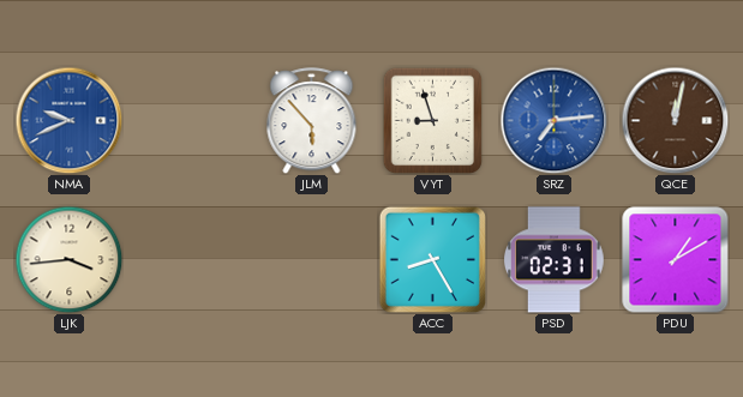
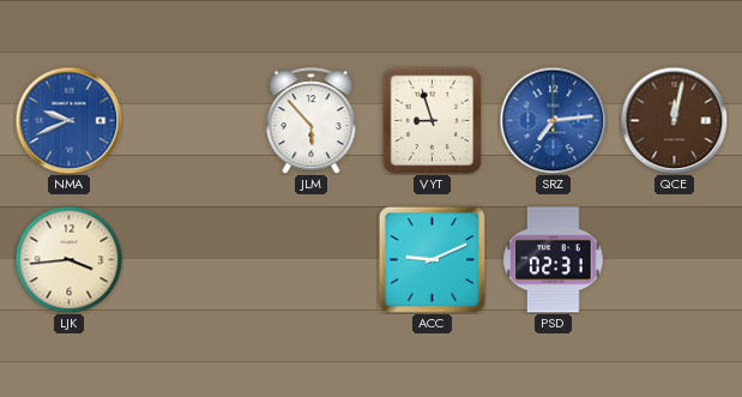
ACC: 8:25 -> 9:11 (432, 259)
PDU: 1:10 -> none (676, 260)
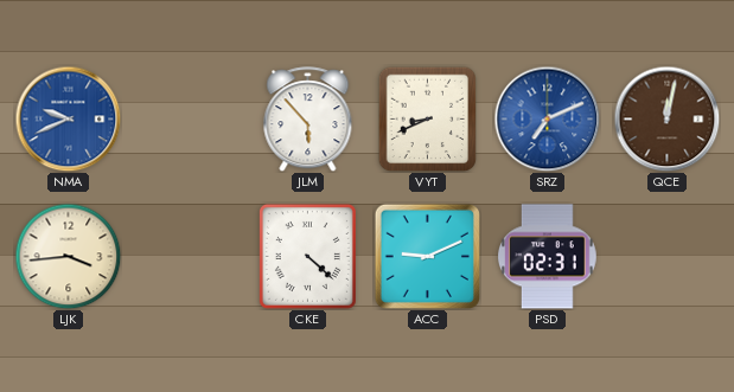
VYT: 8:57 -> 8:41 (428, 118)
SRZ: 7:14 -> 7:11 (547, 118)
CKE: none -> 4:22 (307, 256)
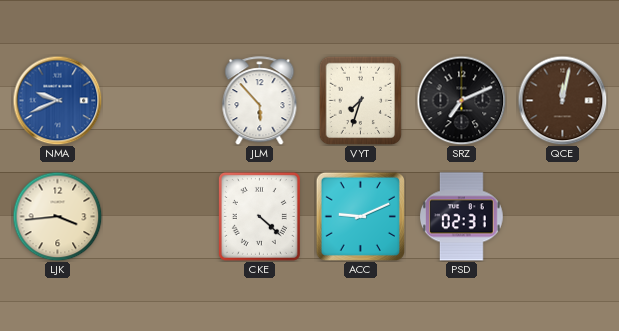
VYT: 8:41 -> 7:33 (361, 100)
SRZ dial: blue -> black (461, 100)
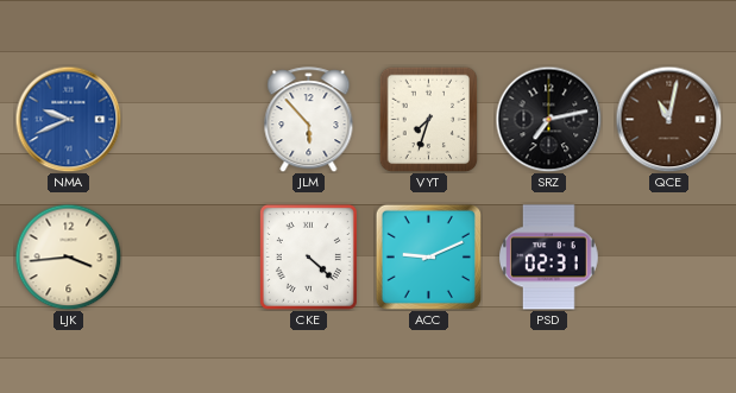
SRZ: 7:11 -> 7:13 (548, 119)
QCE: 12:02 -> 11:02 (668, 119)
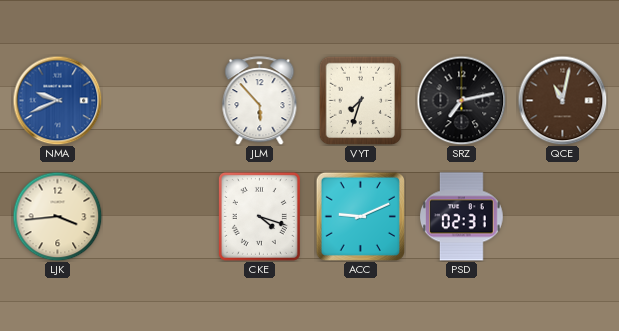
CKE: 4:22 -> 4:18 (259, 216)
